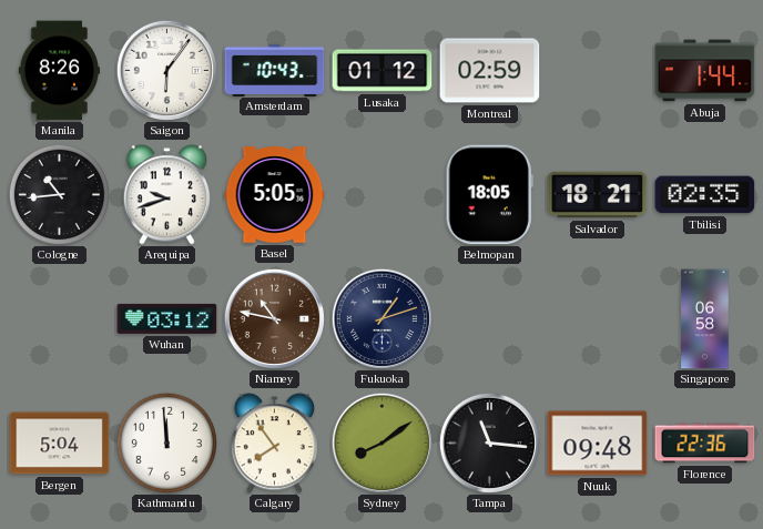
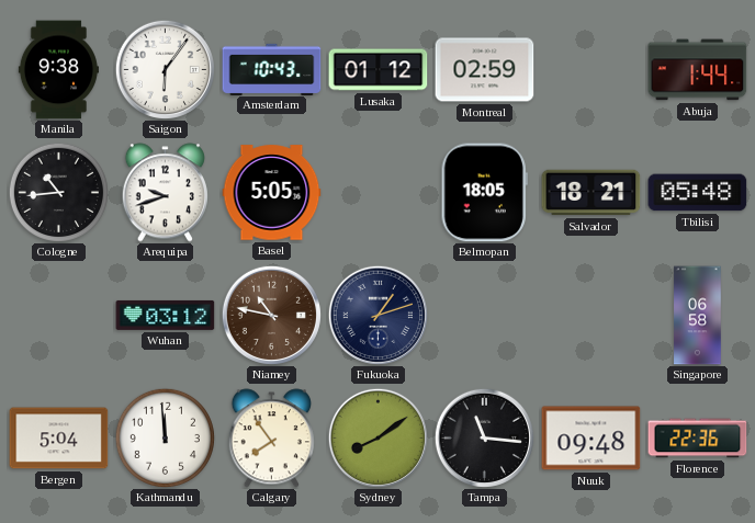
Manila: 8:26 -> 9:38 (58, 70)
Tbilisi: 02:35 -> 05:48 (698, 193)
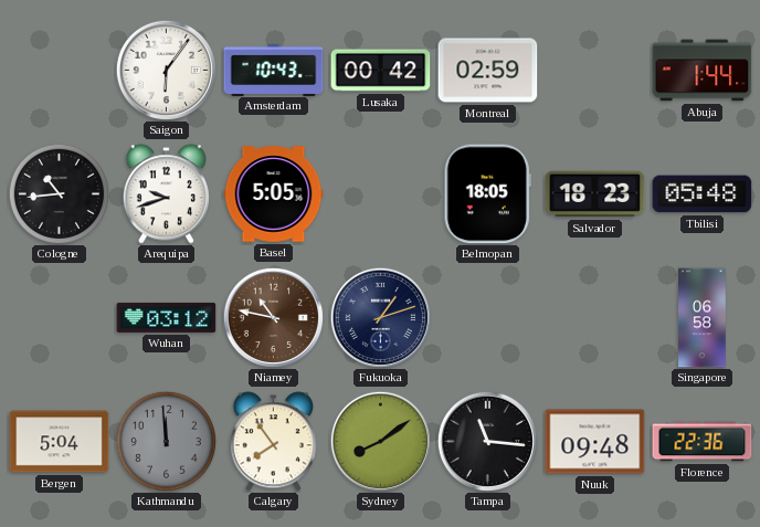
Manila: 9:38 -> none (58, 70)
Lusaka: 01:12 -> 00:42 (381, 71)
Salvador: 18:21 -> 18:23 (595, 194)
Kathmandu dial: white -> grey (166, 441)
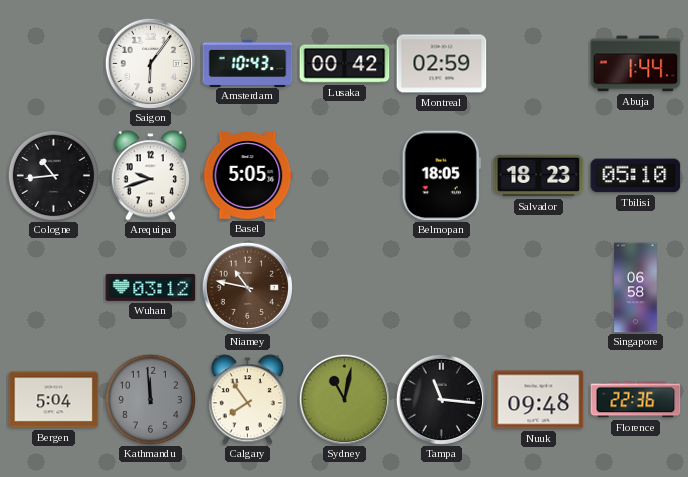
Tbilisi: 05:48 -> 05:10 (636, 176)
Fukuoka: 1:12 -> none (380, 317)
Sydney: 8:09 -> 11:02 (344, 399)
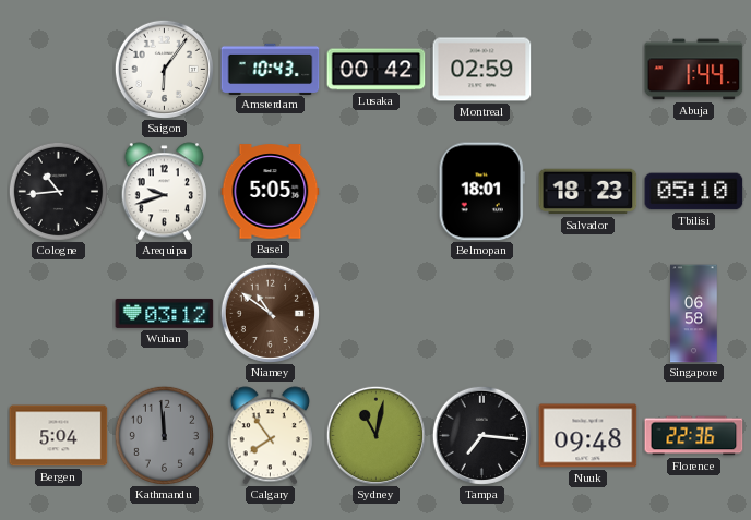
Belmopan: 18:05 -> 18:01 (481, 192)
Niamey: 10:47 -> 10:51 (270, 313)
Tampa: 11:16 -> 7:16 (481, 435)
